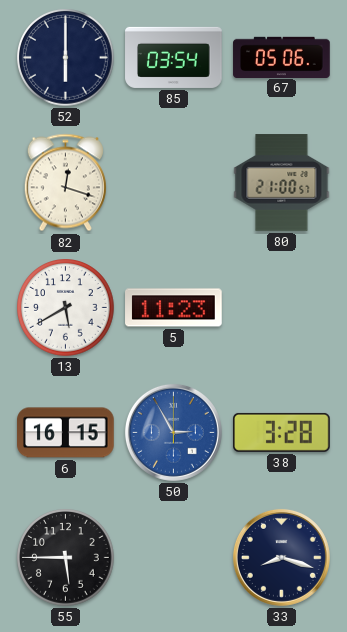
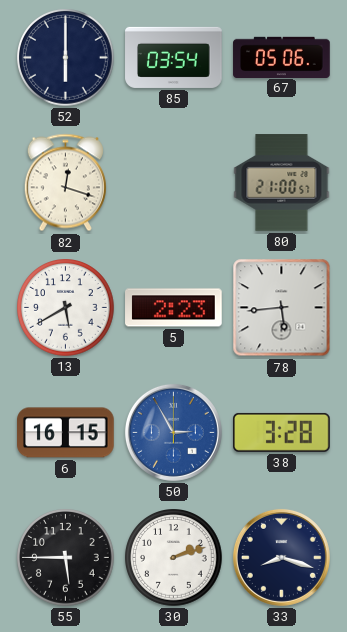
5: 11:23 -> 2:23 (174, 308)
78: none -> 5:44 (282, 308)
30: none -> 2:12 (174, 558)
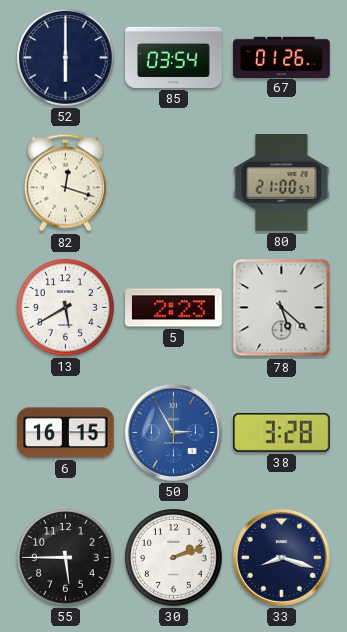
67: 05:06 -> 01:26 (282, 57)
78: 5:44 -> 5:22 (282, 308)
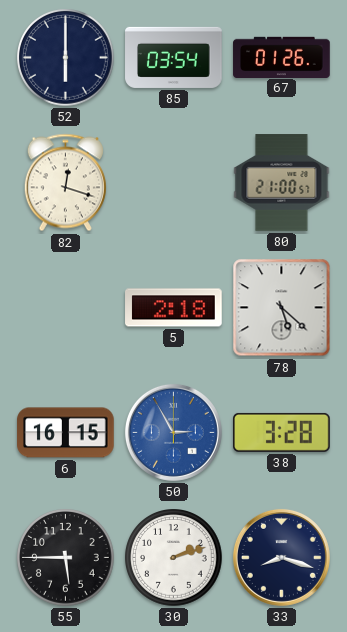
13: 5:40 -> none (66, 308)
5: 2:23 -> 2:18 (174, 308)
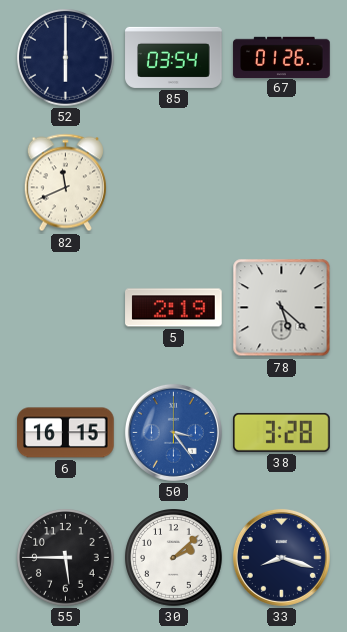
82: 12:18 -> 11:41 (65, 183)
80: 21:00 -> none (282, 183)
5: 2:18 -> 2:19 (174, 308)
50: 2:55 -> 3:24 (173, 432)
30: 2:12 -> 2:08 (174, 558)
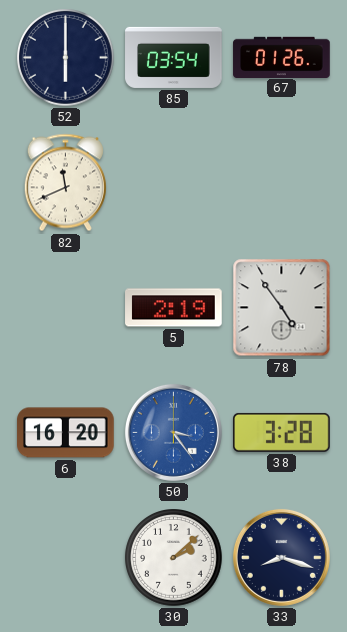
78: 5:22 -> 4:54 (282, 308)
6: 16:15 -> 16:20 (66, 433)
55: 5:45 -> none (66, 558)
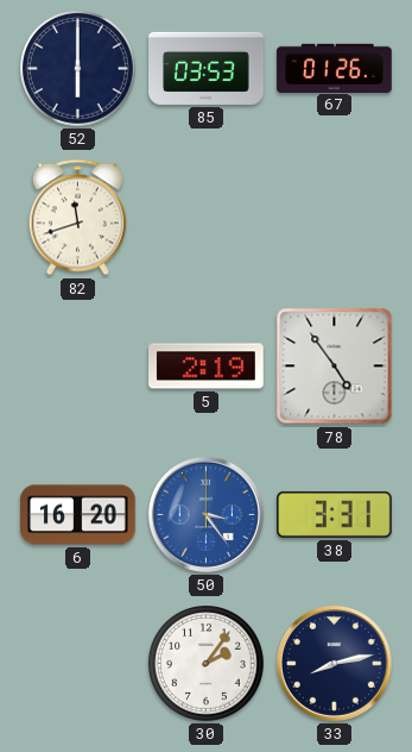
85: 03:54 -> 03:53 (207, 68)
82: 11:41 -> 11:42 (77, 218)
38: 3:28 -> 3:31 (335, 514)
30: 2:08 -> 2:06 (207, 664)
33: 8:18 -> 8:13 (334, 663)
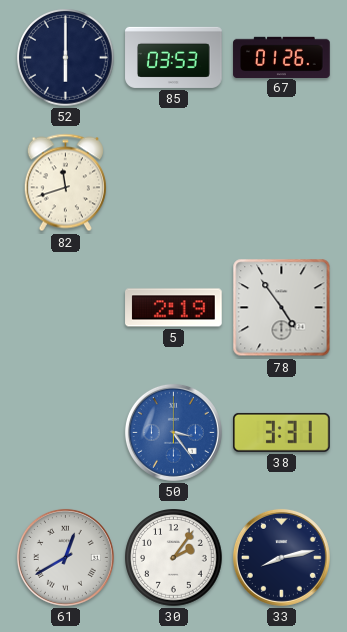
6: 16:20 -> none (78, 515)
61: none -> 12:40 (65, 557)
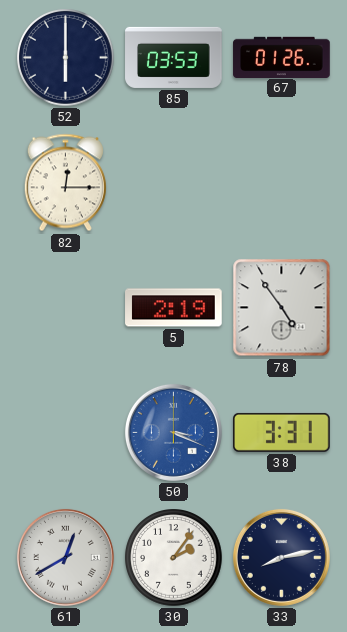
82: 11:42 -> 12:15 (65, 183)
50: 3:24 -> 3:19 (173, 432)
